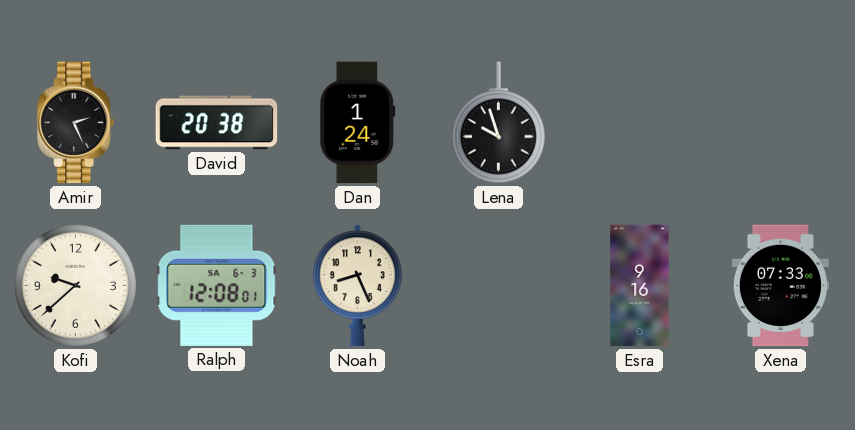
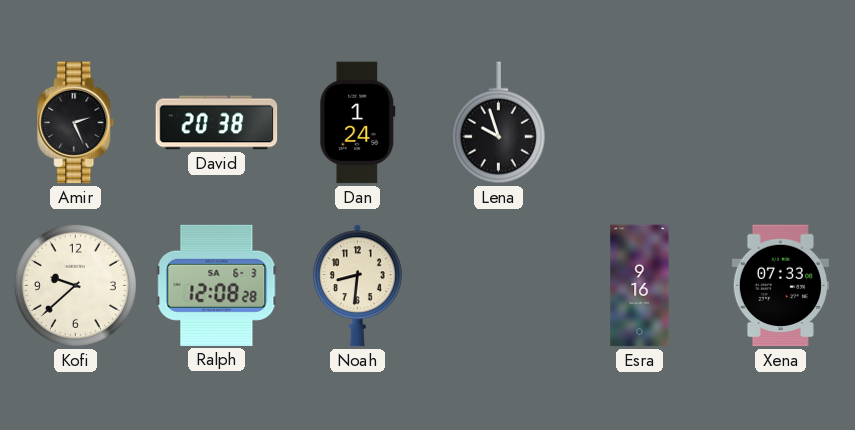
Ralph: 12:08:01 -> 12:08:28 (217, 285)
Noah: 8:26 -> 8:31 (357, 286)
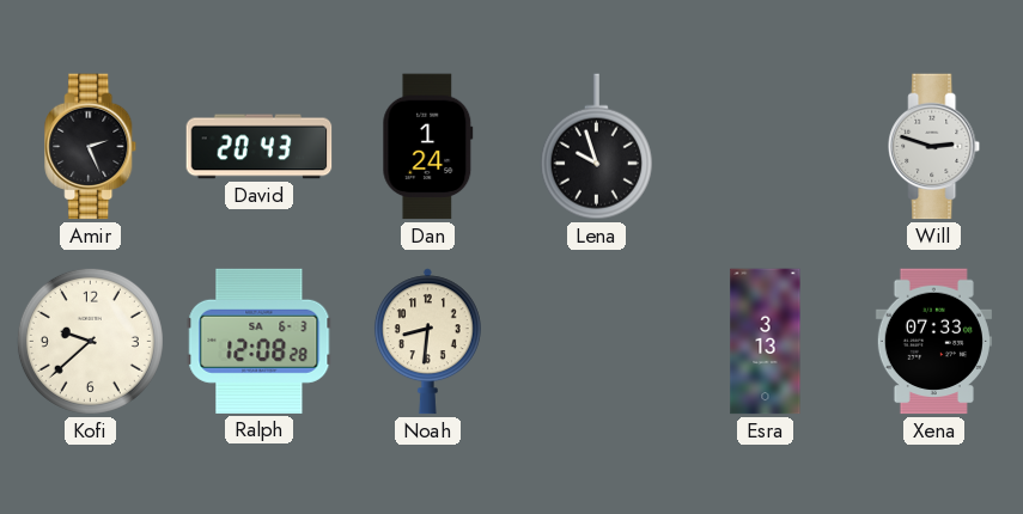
David: 20:38 -> 20:43 (260, 147)
Will: none -> 2:48 (934, 147)
Esra: 9:16 -> 3:13 (766, 342)
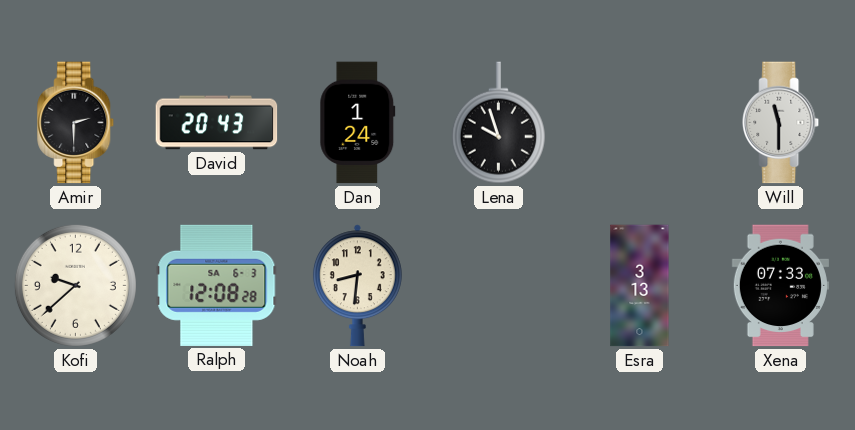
Amir: 2:26 -> 2:30 (76, 123)
Will: 2:48 -> 11:30 (781, 123)
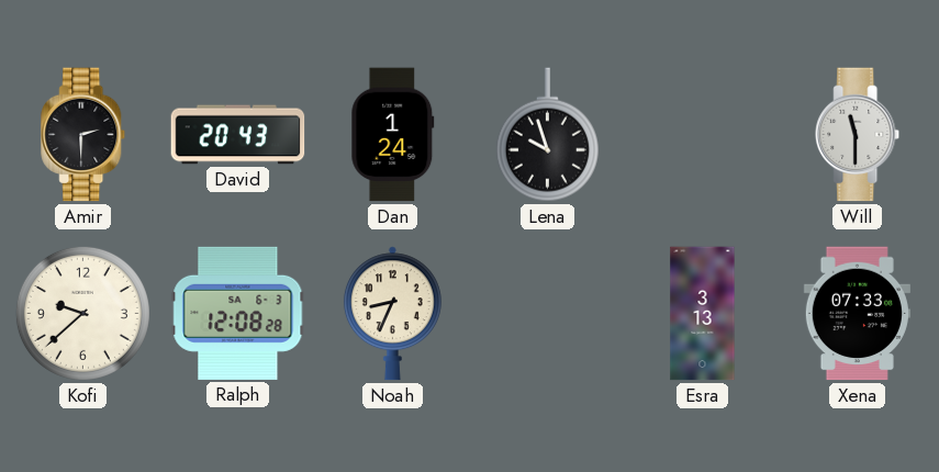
Noah: 8:31 -> 8:34 (392, 314)
